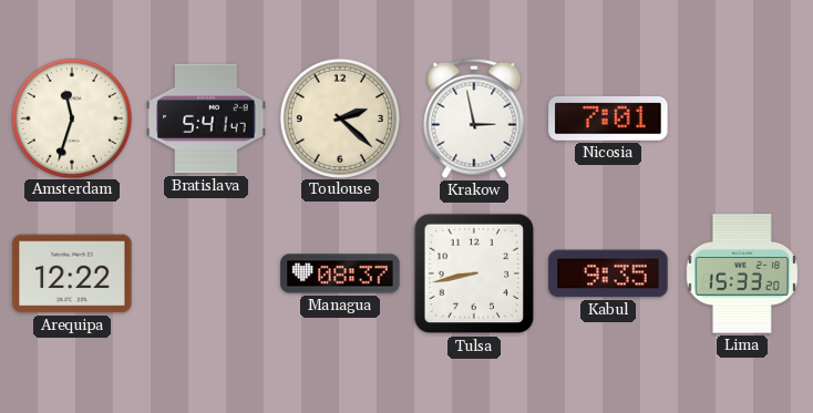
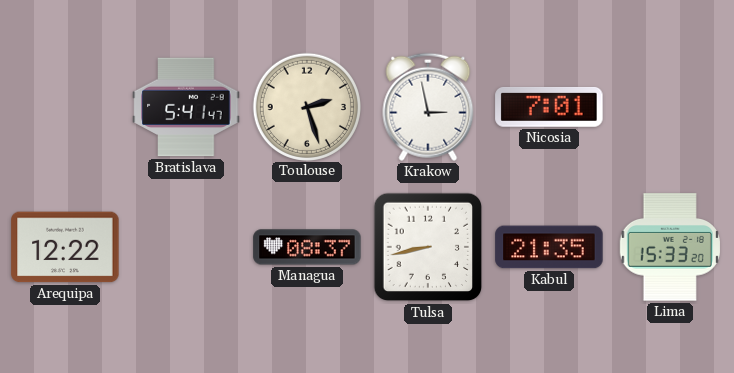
Amsterdam: 11:33 -> none (71, 117)
Toulouse: 2:22 -> 2:27 (306, 106)
Kabul: 9:35 -> 21:35 (549, 247)
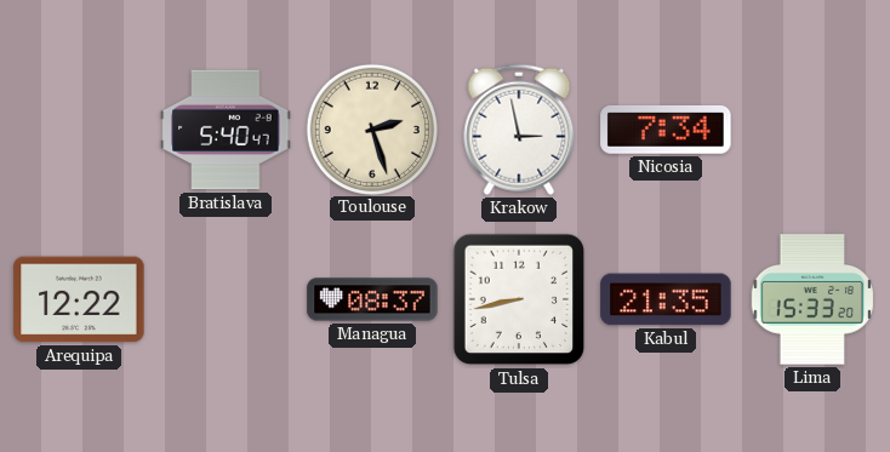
Bratislava: 5:41 -> 5:40 (226, 130)
Nicosia: 7:01 -> 7:34 (666, 130)
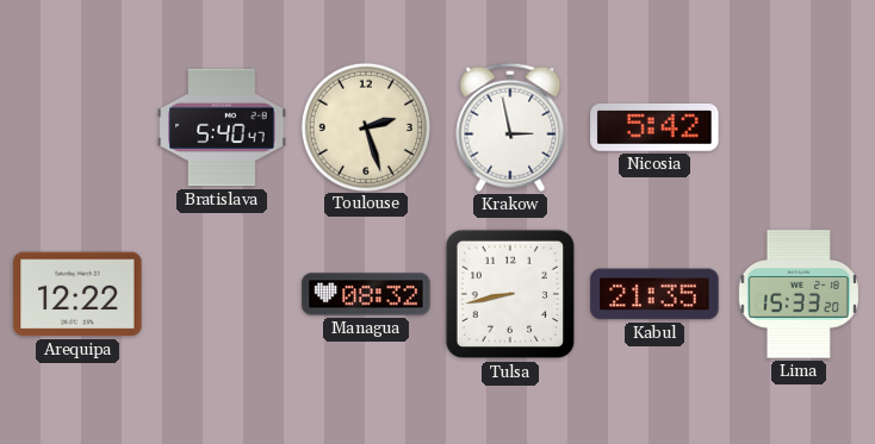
Nicosia: 7:34 -> 5:42 (654, 127)
Managua: 08:37 -> 08:32 (366, 294)
